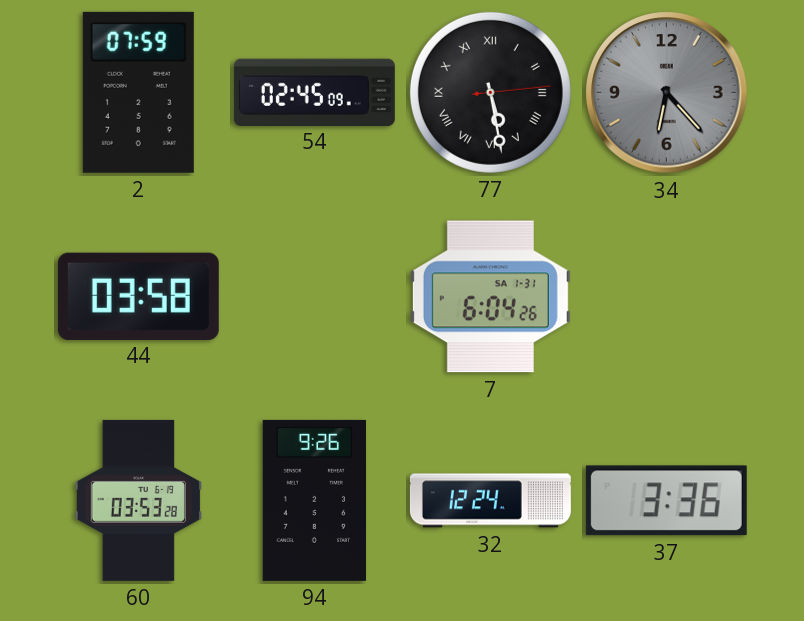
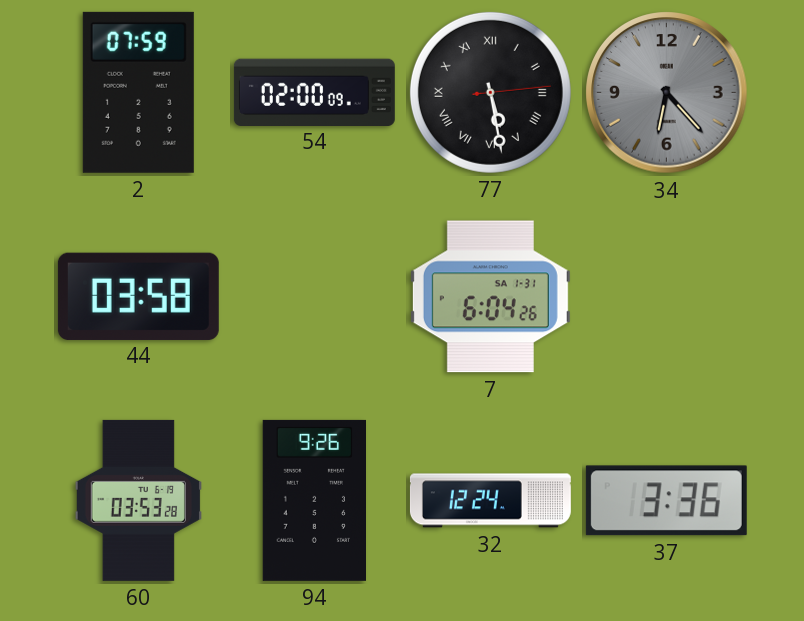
54: 02:45 -> 02:00 (314, 92)
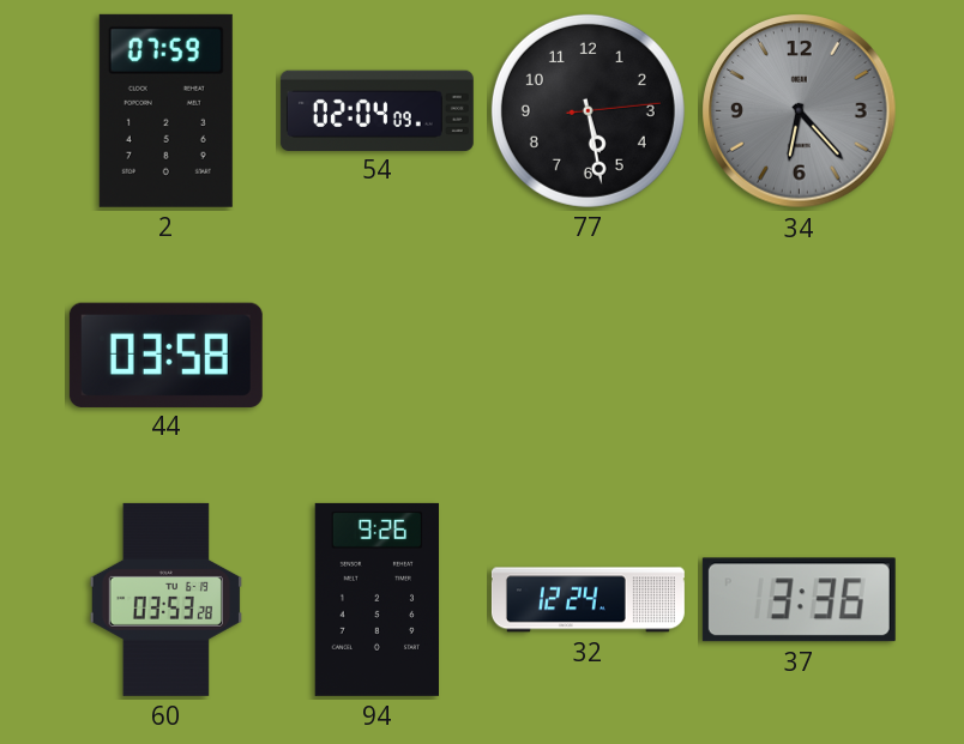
54: 02:00 -> 02:04 (376, 110)
77 numerals: Roman -> Arabic (588, 110)
7: 6:04 -> none (490, 297)
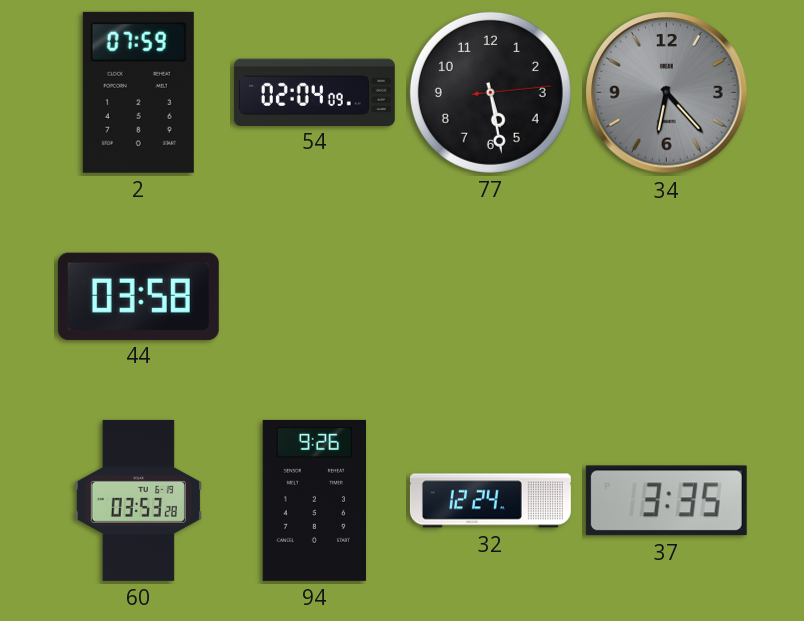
37: 3:36 -> 3:35 (666, 501)
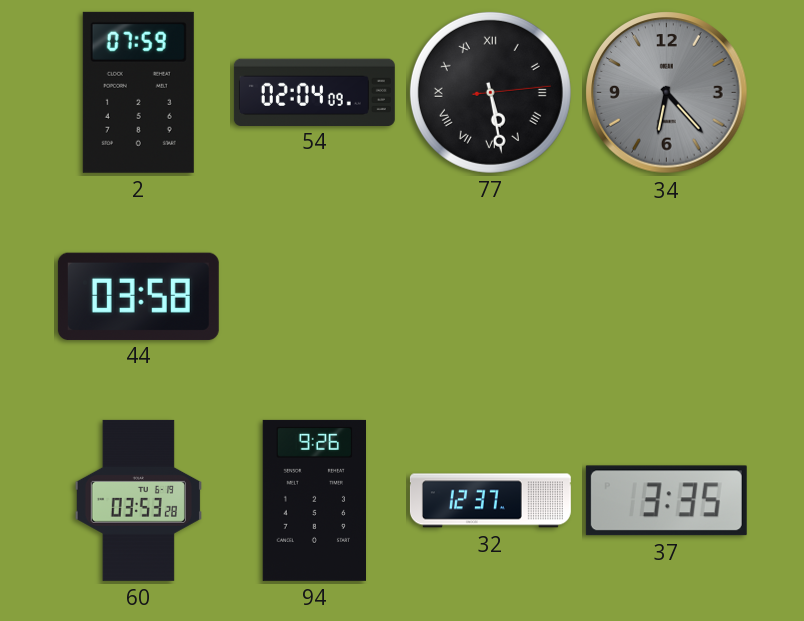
77 numerals: Arabic -> Roman (490, 92)
32: 12:24 -> 12:37 (490, 501)
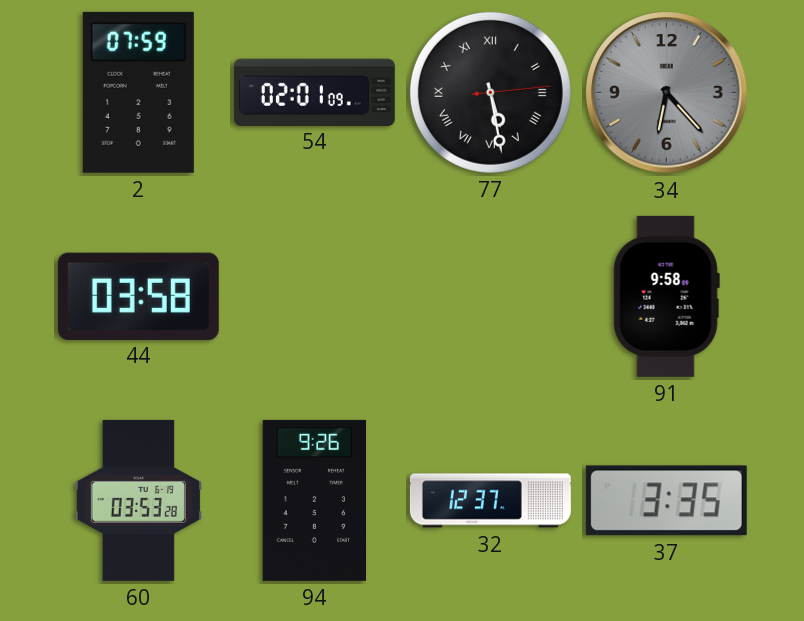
54: 02:04 -> 02:01 (314, 92)
91: none -> 9:58 (666, 296)
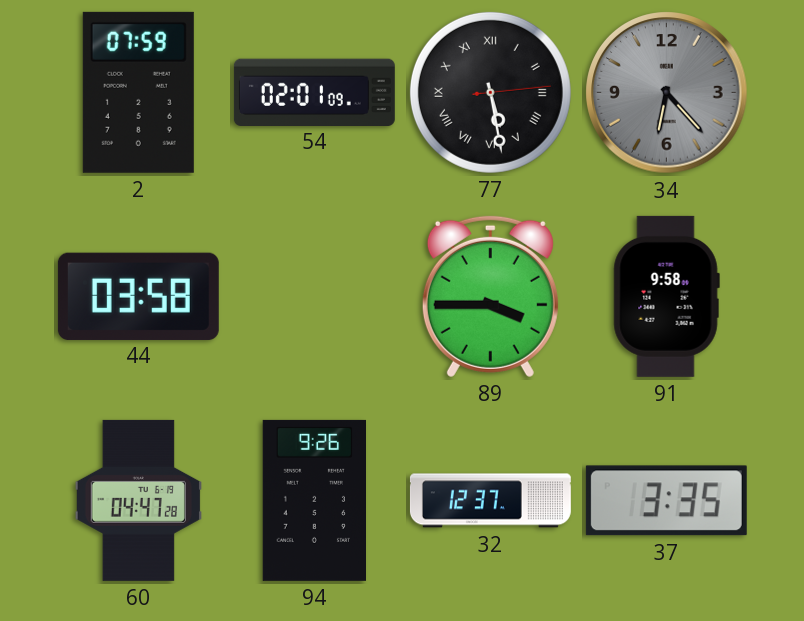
89: none -> 3:45 (490, 296)
60: 03:53 -> 04:47 (138, 500)
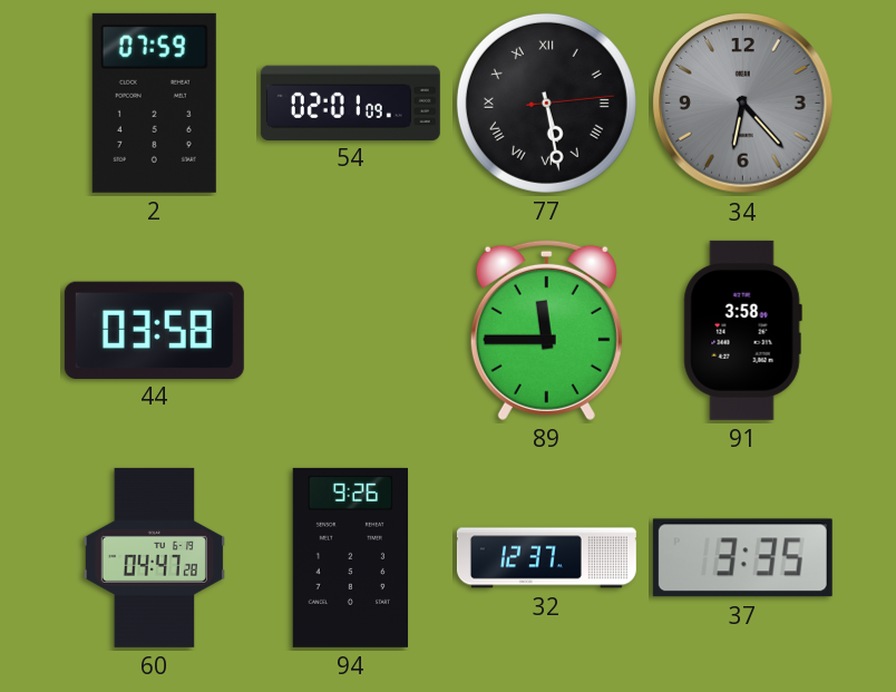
89: 3:45 -> 11:45 (546, 330)
91: 9:58 -> 3:58 (742, 330)
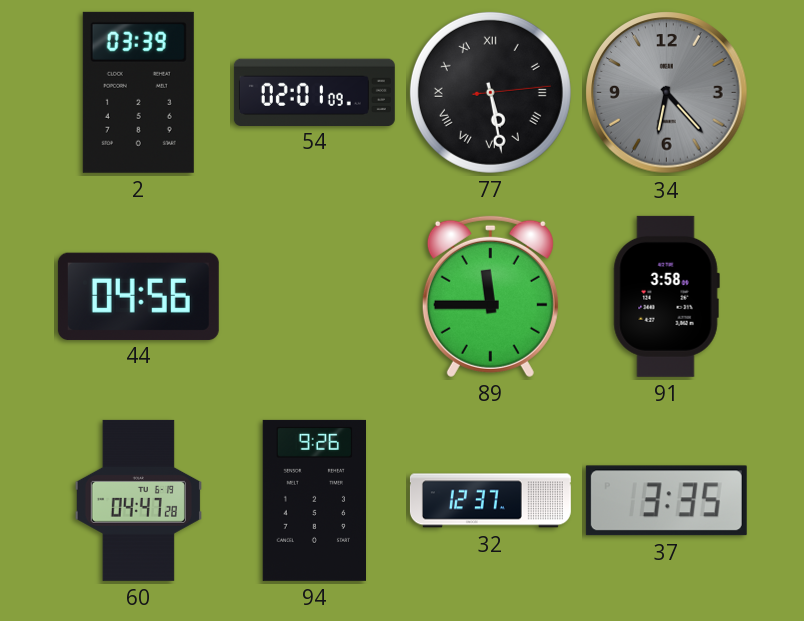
2: 07:59 -> 03:39 (138, 92)
44: 03:58 -> 04:56 (138, 296)
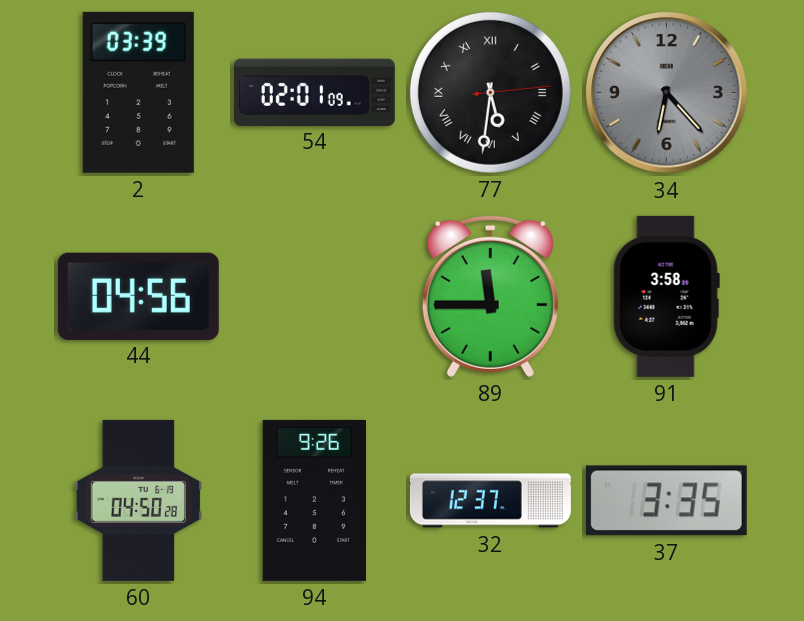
77: 5:28 -> 5:31 (490, 92)
60: 04:47 -> 04:50 (138, 500)
